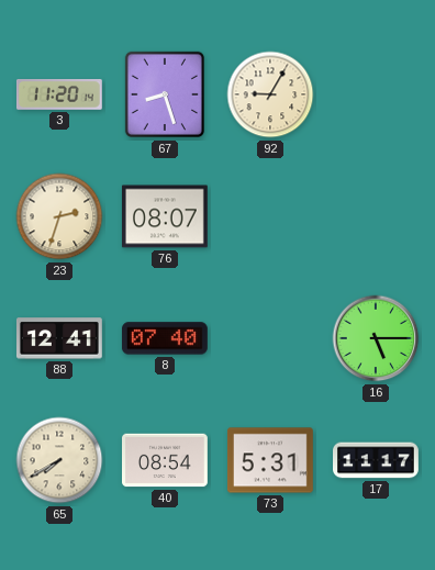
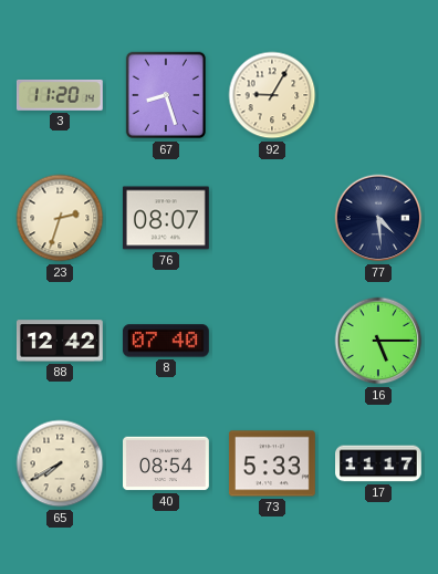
77: none -> 4:29 (378, 218)
88: 12:41 -> 12:42 (60, 341)
73: 5:31 -> 5:33 (272, 463)
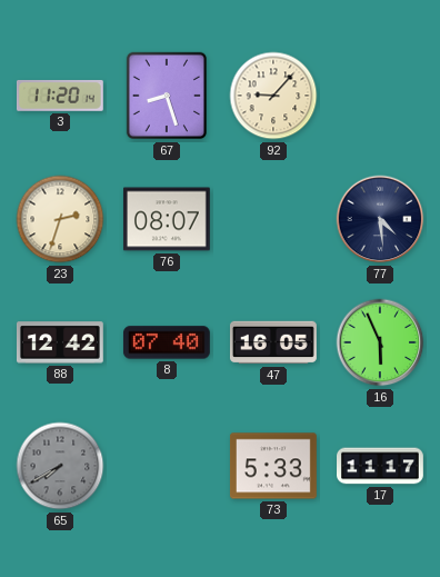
92: 9:05 -> 9:07 (273, 96)
47: none -> 16:05 (273, 342)
16: 5:15 -> 5:56 (380, 342)
65 dial: cream -> grey (60, 466)
40: 08:54 -> none (167, 463)
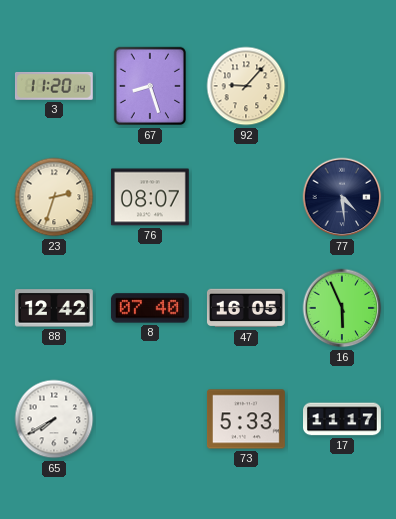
65 dial: grey -> white (54, 419)
